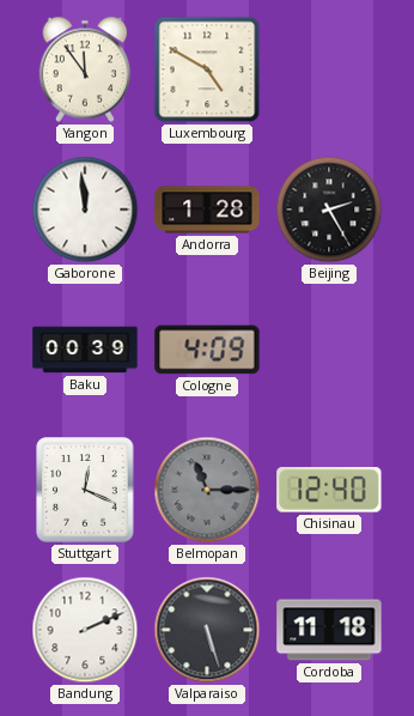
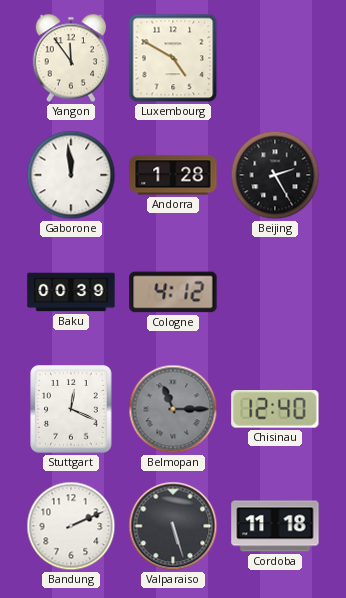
Cologne: 4:09 -> 4:12 (173, 292)
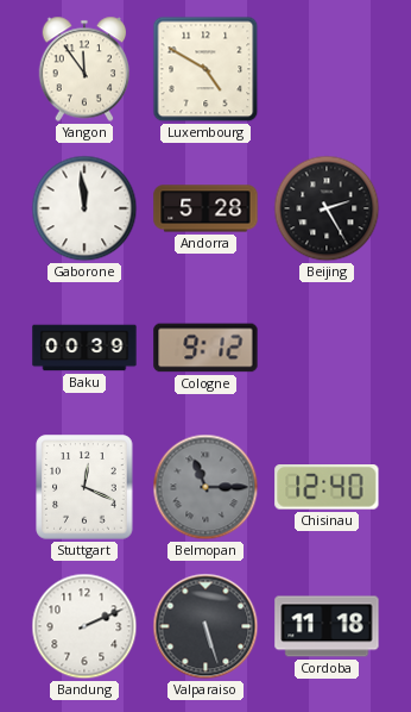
Andorra: 1:28 -> 5:28 (205, 208)
Cologne: 4:12 -> 9:12 (205, 348)
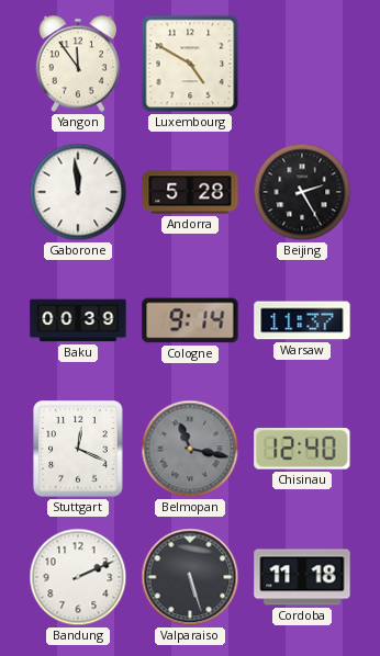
Cologne: 9:12 -> 9:14 (190, 320)
Warsaw: none -> 11:37 (302, 320)
Belmopan: 11:15 -> 11:17 (190, 449)
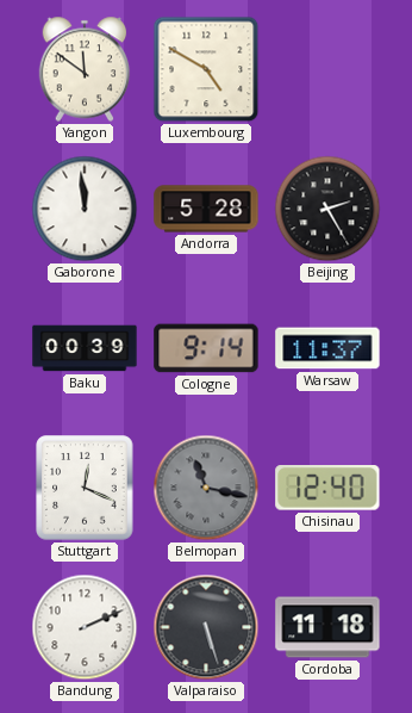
Yangon: 11:54 -> 11:51 (85, 69)
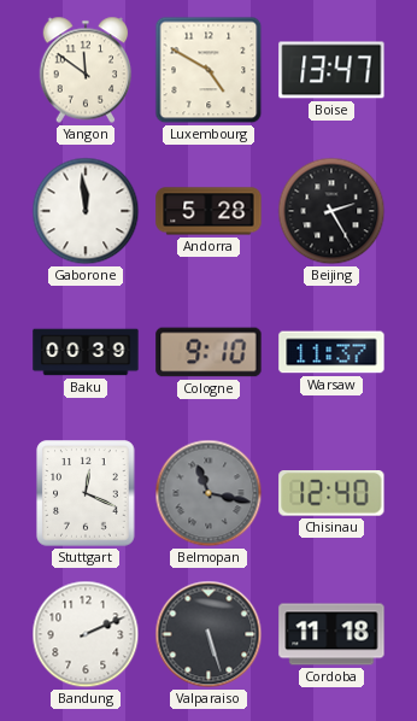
Boise: none -> 13:47 (331, 70)
Cologne: 9:14 -> 9:10 (208, 352)
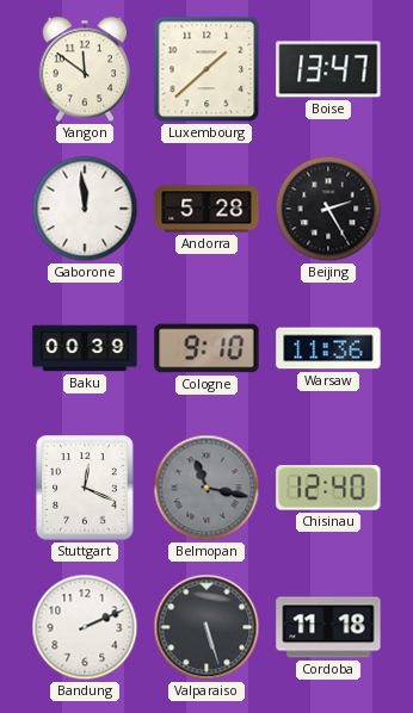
Luxembourg: 4:50 -> 1:38 (207, 69)
Warsaw: 11:37 -> 11:36 (328, 348)
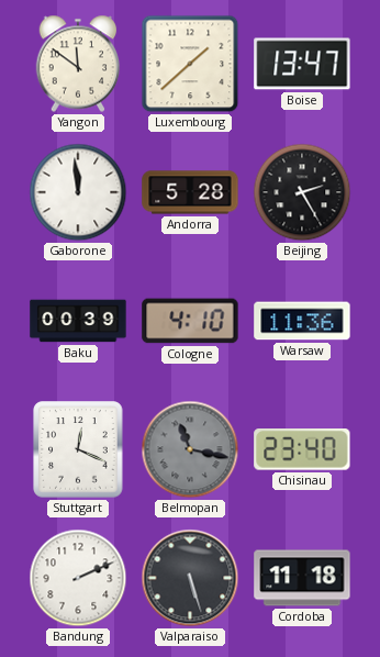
Cologne: 9:10 -> 4:10 (190, 321)
Chisinau: 12:40 -> 23:40 (302, 450)
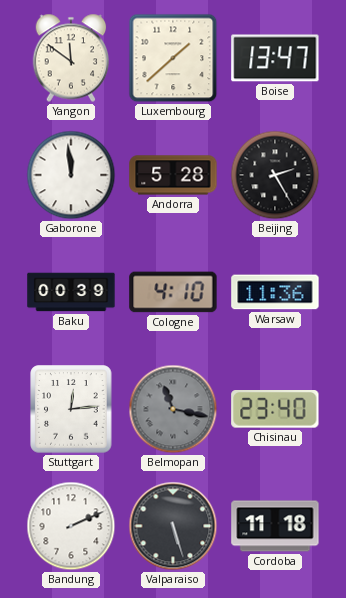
Stuttgart: 12:19 -> 12:14 (71, 409)
